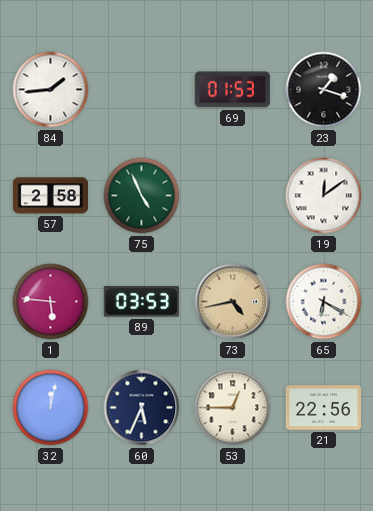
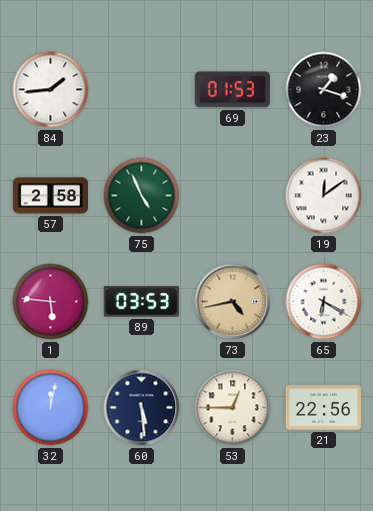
60: 5:34 -> 5:29 (142, 408)
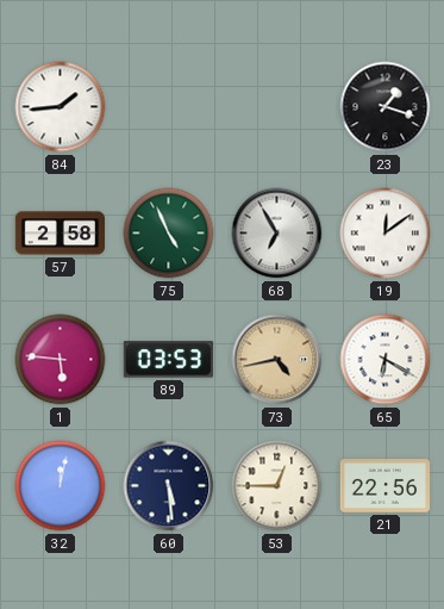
69: 01:53 -> none (232, 90)
68: none -> 6:55 (277, 234)
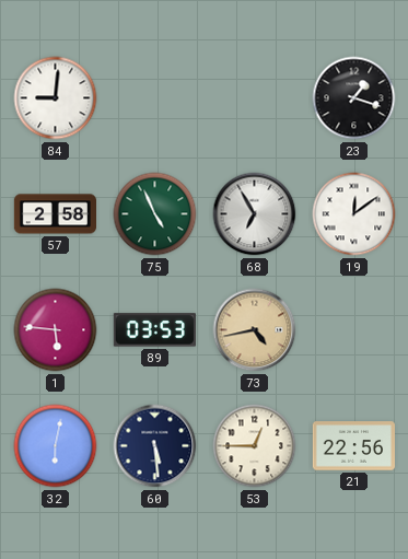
84: 1:44 -> 9:01 (56, 98)
65: 6:20 -> none (386, 360)
32: 12:02 -> 6:02 (56, 446)
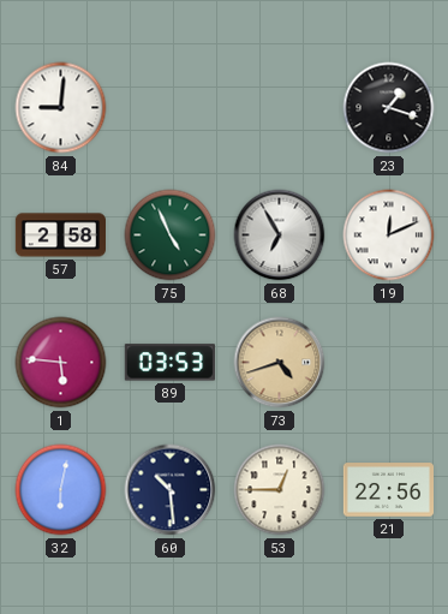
19: 12:09 -> 12:11 (389, 236)
73: 4:43 -> 4:42 (280, 363)
60: 5:29 -> 10:29 (171, 490)
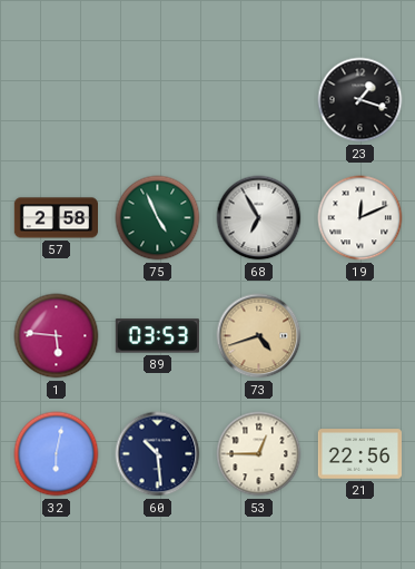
84: 9:01 -> none (61, 108)
